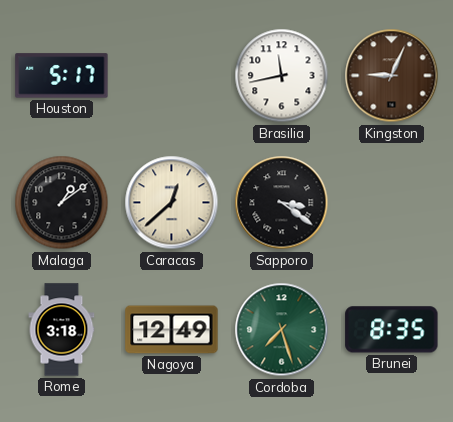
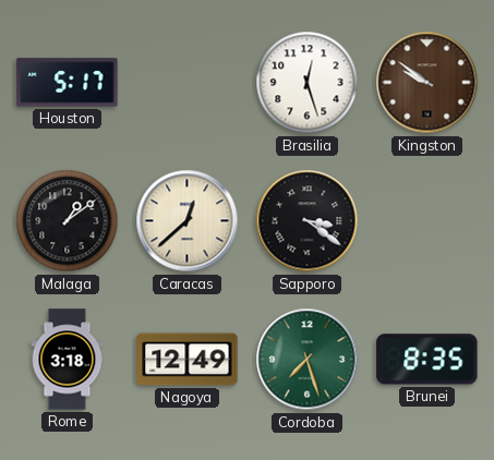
Brasilia: 11:43 -> 12:27 (308, 83)
Kingston: 9:04 -> 9:51 (427, 83)
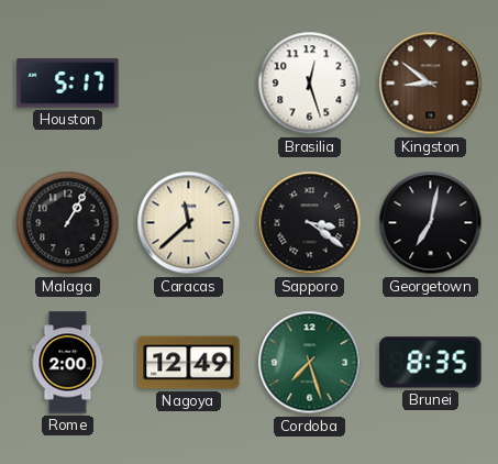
Kingston: 9:51 -> 8:51 (431, 84)
Malaga: 1:09 -> 1:05 (68, 223)
Caracas: 12:38 -> 11:38 (189, 223)
Georgetown: none -> 7:02 (431, 223)
Rome: 3:18 -> 2:00 (68, 363)
